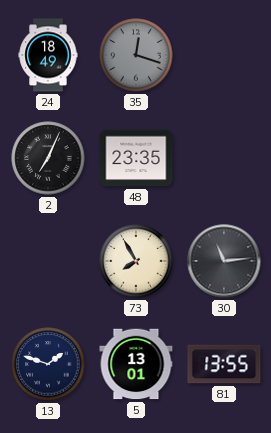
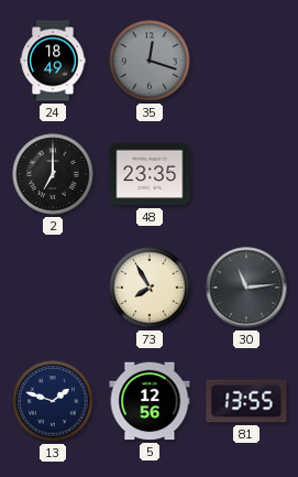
2: 7:04 -> 7:00 (53, 174)
5: 13:01 -> 12:56 (150, 401)
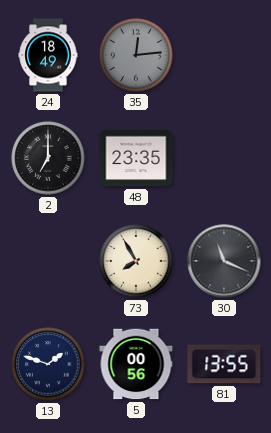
35: 12:18 -> 12:14 (136, 55)
30: 11:14 -> 11:19 (224, 261)
5: 12:56 -> 00:56 (136, 364)
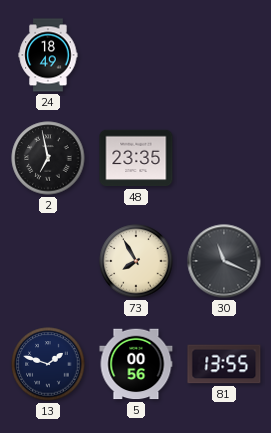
35: 12:14 -> none (136, 55)
2: 7:00 -> 6:58 (48, 158)
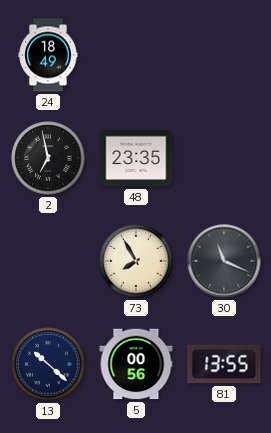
13: 1:48 -> 10:22 (48, 364)
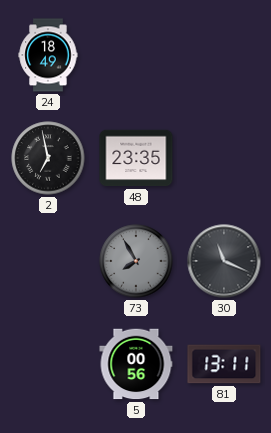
73 dial: cream -> grey (136, 261)
13: 10:22 -> none (48, 364)
81: 13:55 -> 13:11 (224, 364)
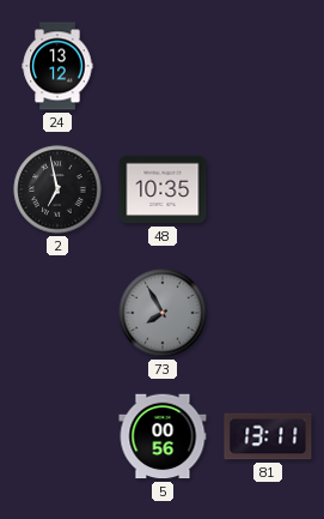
24: 18:49 -> 13:12 (57, 66)
48: 23:35 -> 10:35 (163, 189)
30: 11:19 -> none (224, 261)
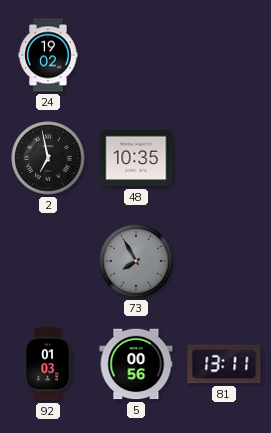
24: 13:12 -> 19:02 (48, 55)
92: none -> 01:03 (48, 364)
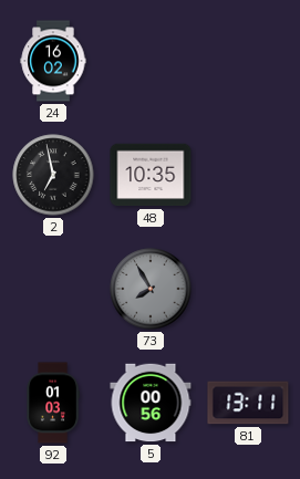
24: 19:02 -> 16:02 (53, 61)
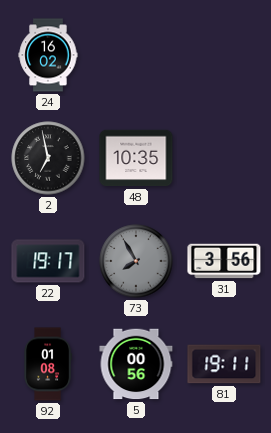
22: none -> 19:17 (48, 261)
31: none -> 3:56 (224, 261)
92: 01:03 -> 01:08 (48, 364)
81: 13:11 -> 19:11 (224, 364)
